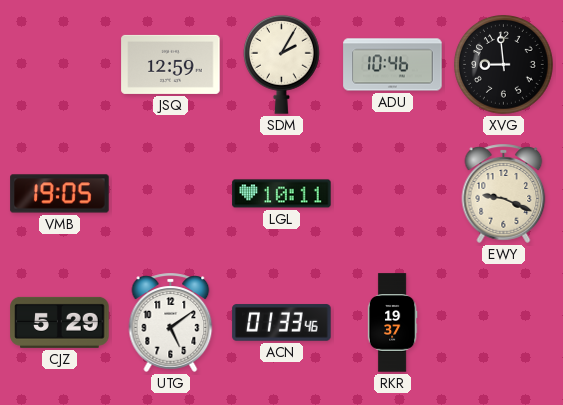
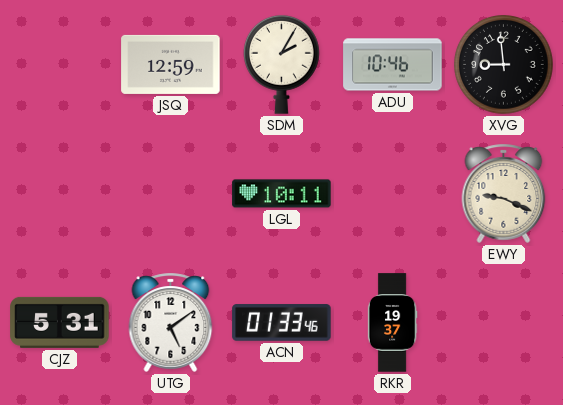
VMB: 19:05 -> none (60, 194)
CJZ: 5:29 -> 5:31 (60, 322)
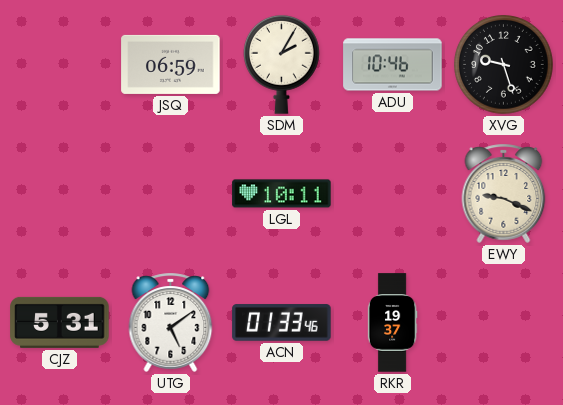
JSQ: 12:59 -> 06:59 (171, 64)
XVG: 8:59 -> 9:27 (504, 65)
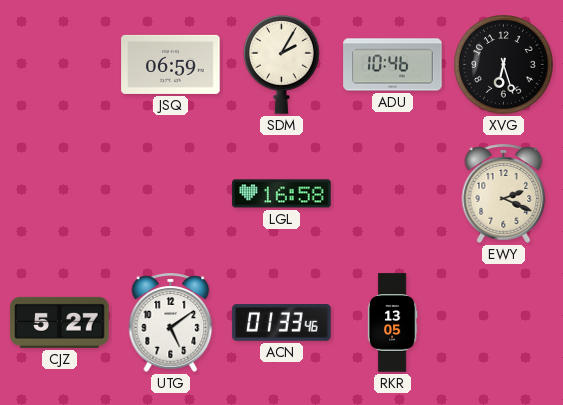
XVG: 9:27 -> 6:27 (504, 65)
LGL: 10:11 -> 16:58 (282, 194)
EWY: 9:19 -> 2:19 (504, 193)
CJZ: 5:31 -> 5:27 (60, 322)
RKR: 19:37 -> 13:05 (392, 323)
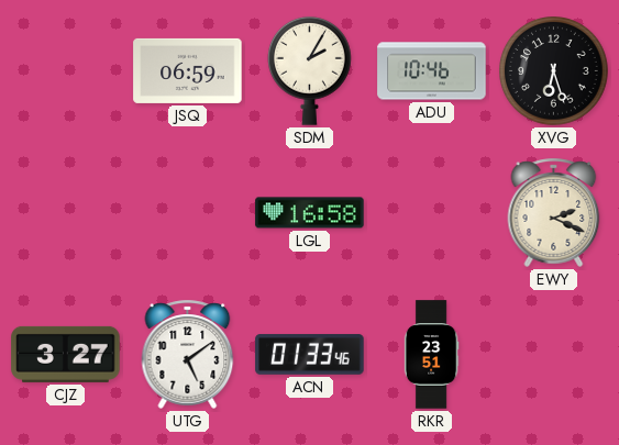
CJZ: 5:27 -> 3:27 (66, 354)
RKR: 13:05 -> 23:51 (431, 355)
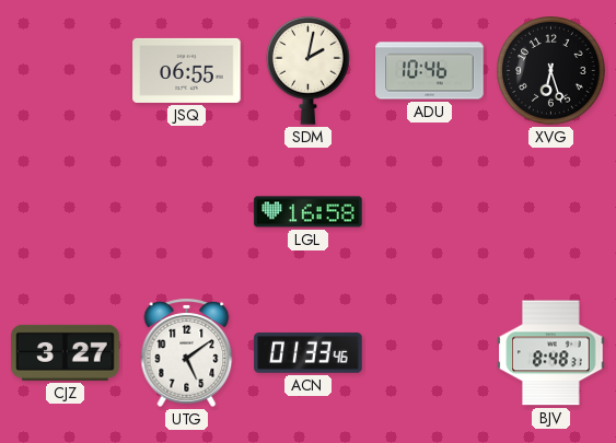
JSQ: 06:59 -> 06:55 (187, 70)
SDM: 2:05 -> 2:02 (309, 70)
EWY: 2:19 -> none (554, 212)
RKR: 23:51 -> none (431, 355)
BJV: none -> 8:48 (551, 353)
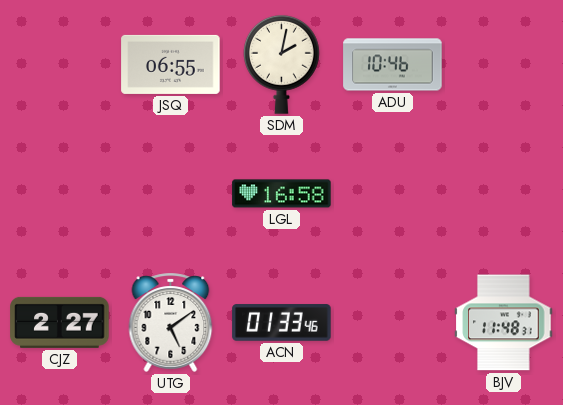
XVG: 6:27 -> none (551, 71)
CJZ: 3:27 -> 2:27 (60, 322)
BJV: 8:48 -> 11:48 (504, 323)
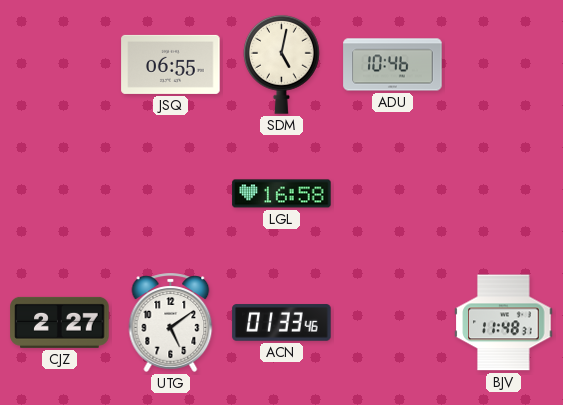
SDM: 2:02 -> 5:02 (282, 64)
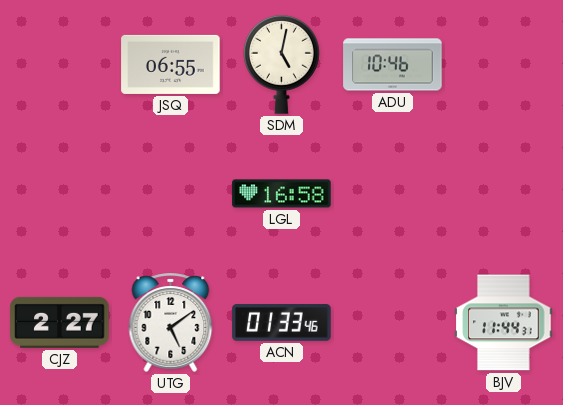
BJV: 11:48 -> 11:44 (504, 323)
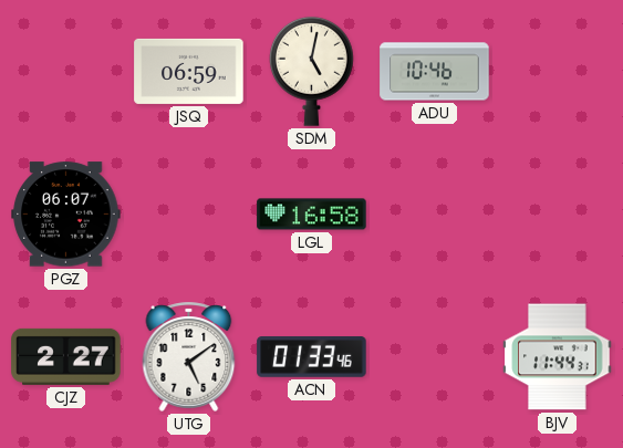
JSQ: 06:55 -> 06:59 (189, 71)
PGZ: none -> 06:07 (66, 215)
